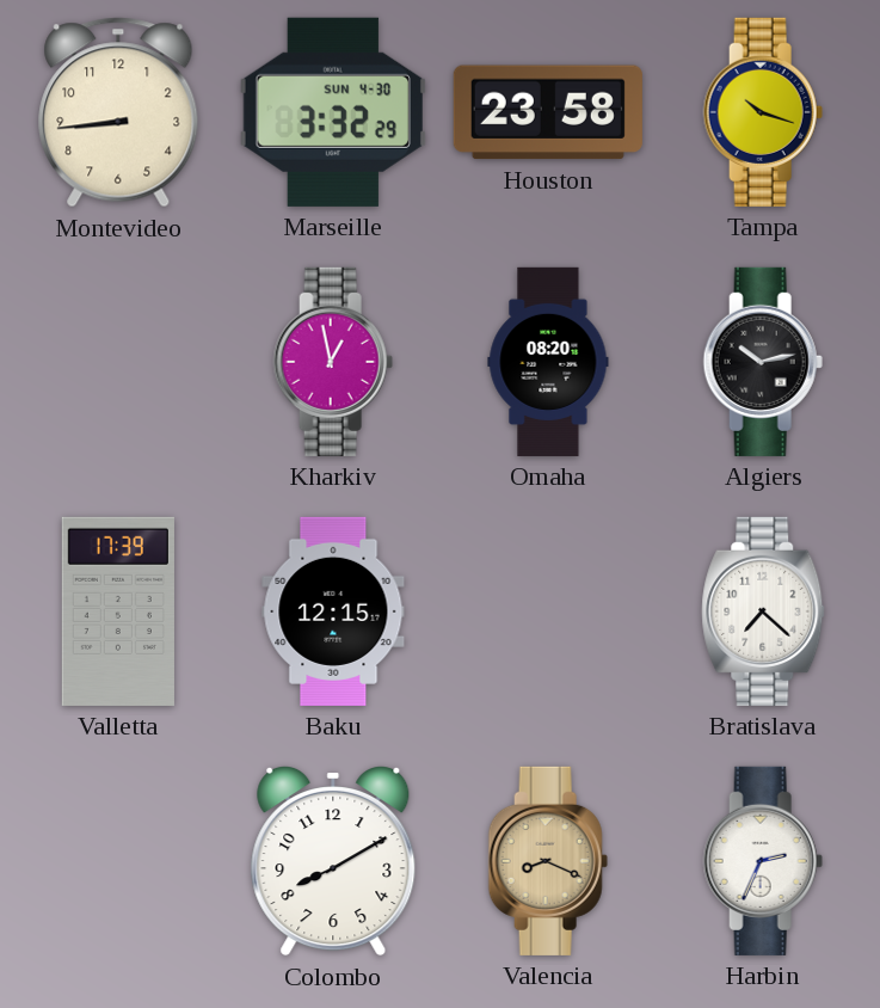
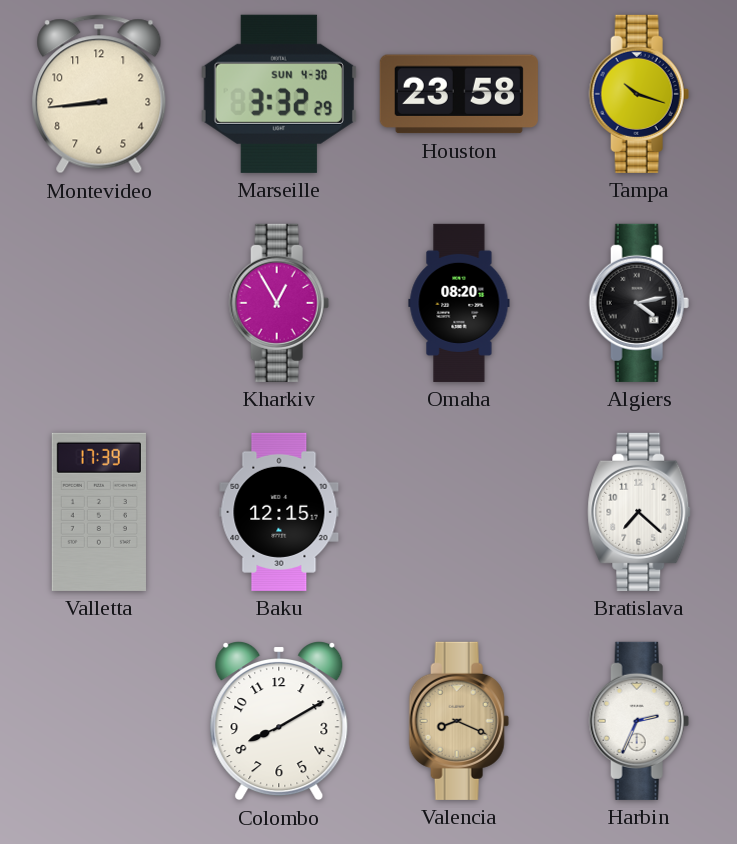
Kharkiv: 12:58 -> 12:55 (279, 303)
Algiers: 10:13 -> 4:13 (639, 303)
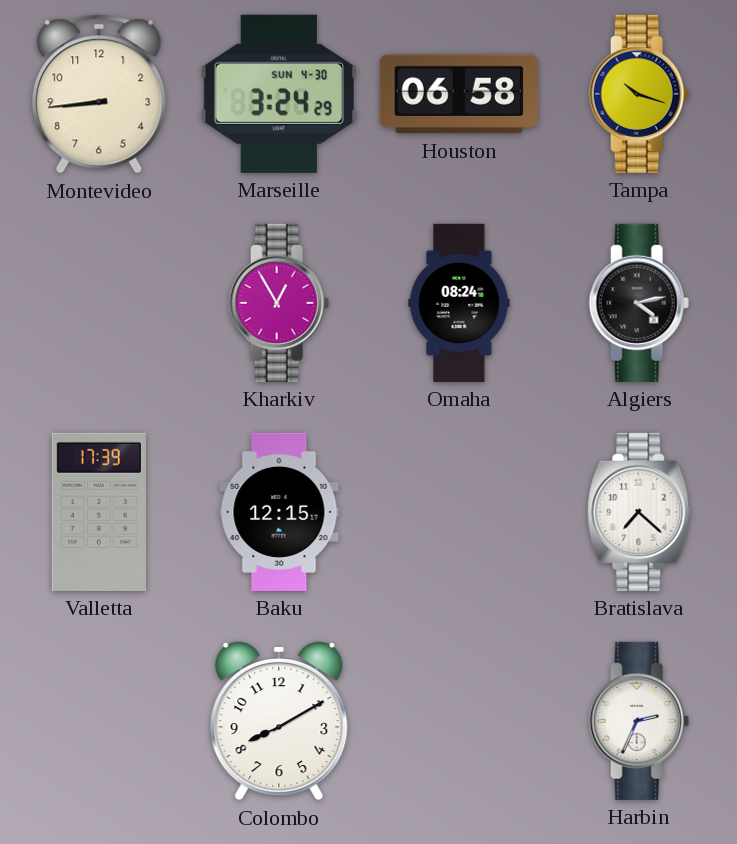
Marseille: 3:32 -> 3:24 (278, 94)
Houston: 23:58 -> 06:58 (459, 94)
Omaha: 08:20 -> 08:24 (459, 303)
Valencia: 8:19 -> none (459, 721)
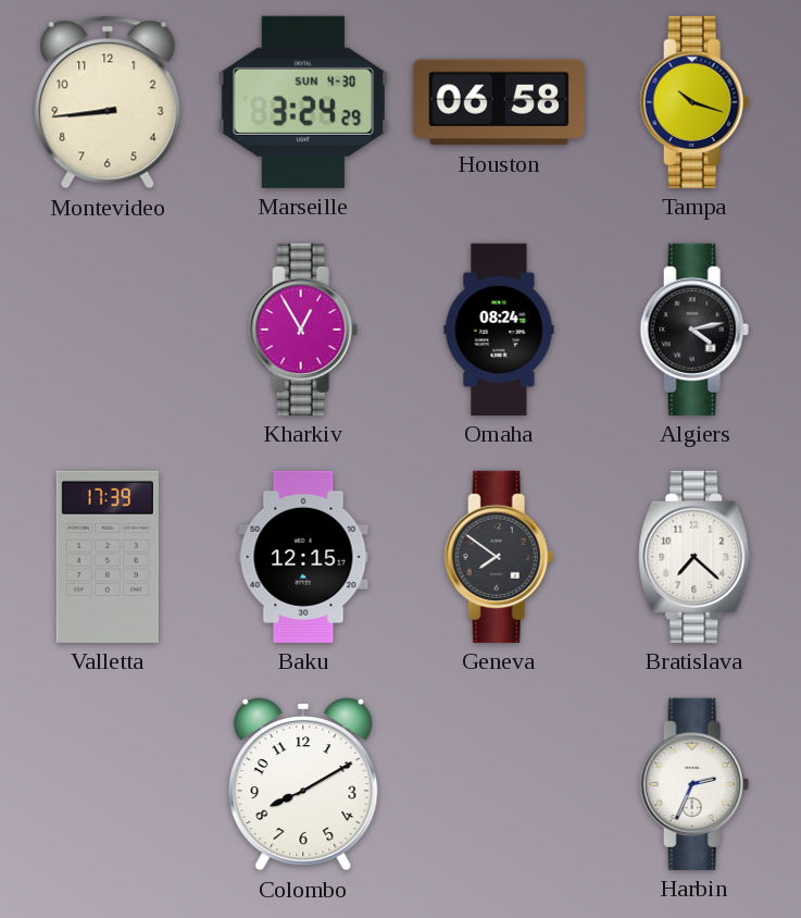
Geneva: none -> 7:51 (499, 557)
